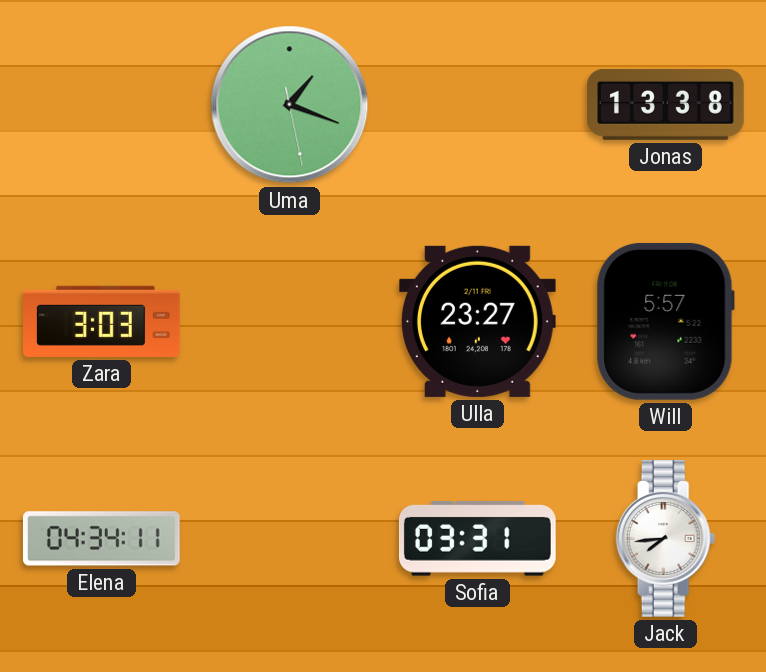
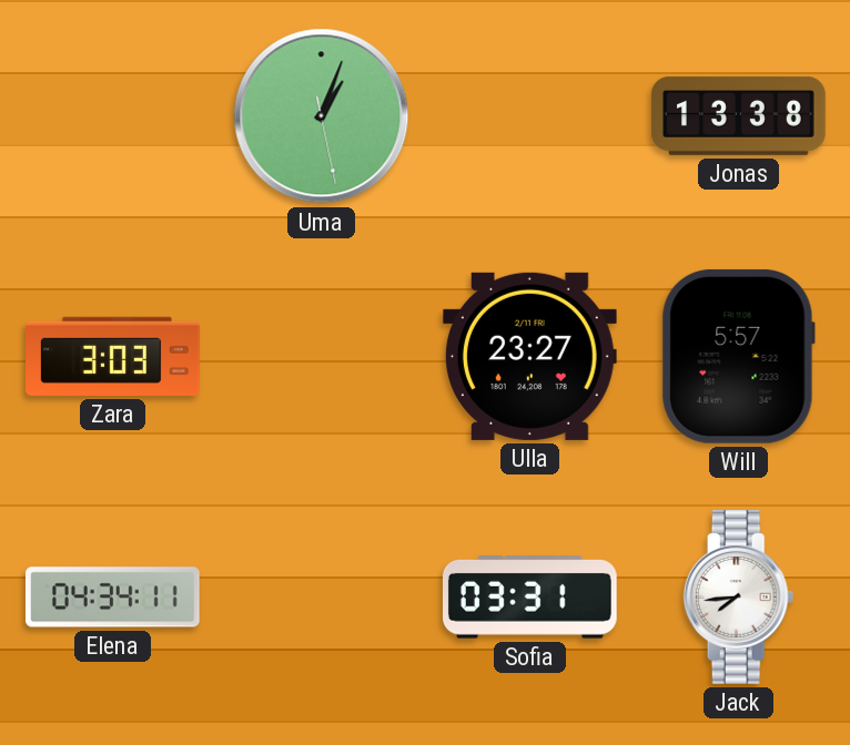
Uma: 1:18 -> 1:03 (322, 116)
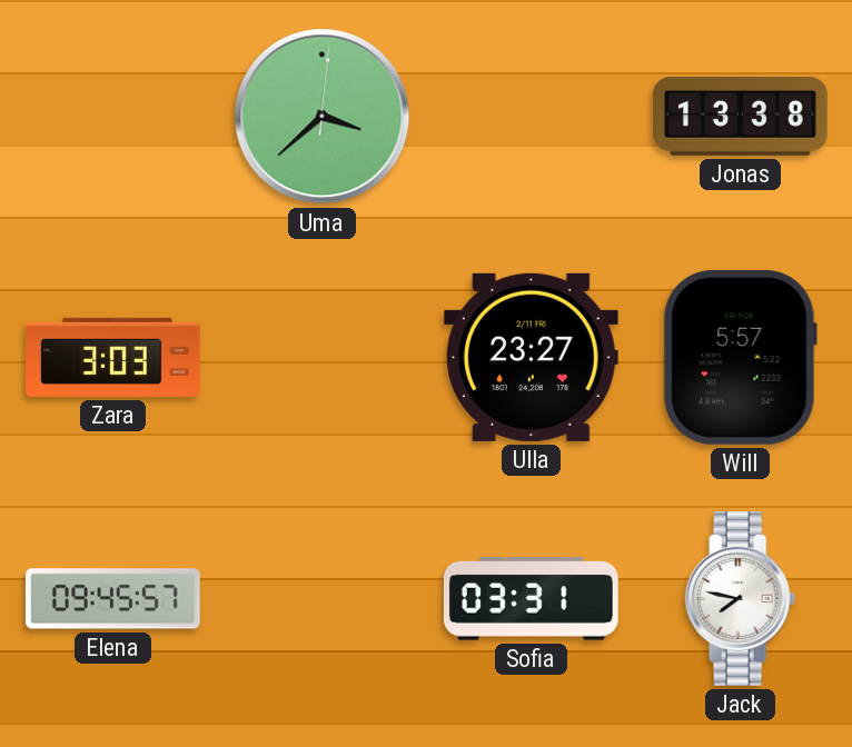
Uma: 1:03 -> 3:38 (323, 117)
Elena: 04:34 -> 09:45 (112, 599)
Jack: 7:44 -> 7:47 (741, 599)
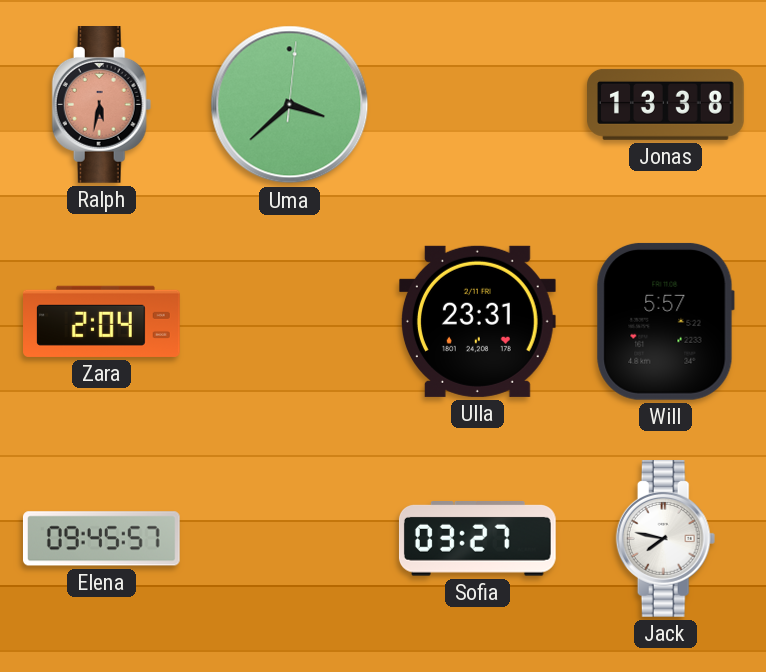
Ralph: none -> 5:32 (102, 105)
Zara: 3:03 -> 2:04 (102, 321)
Ulla: 23:27 -> 23:31 (477, 321)
Sofia: 03:31 -> 03:27 (477, 539)
